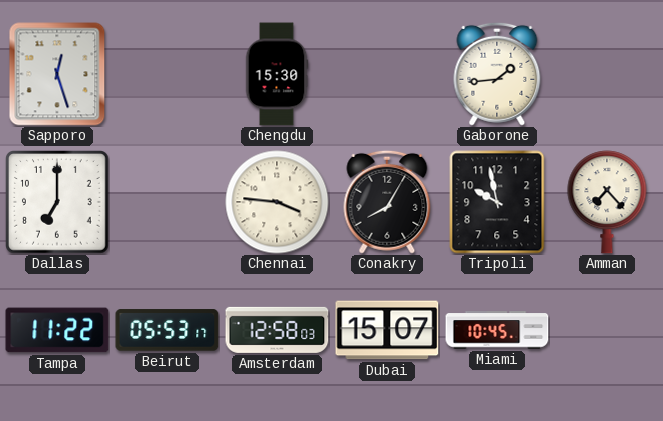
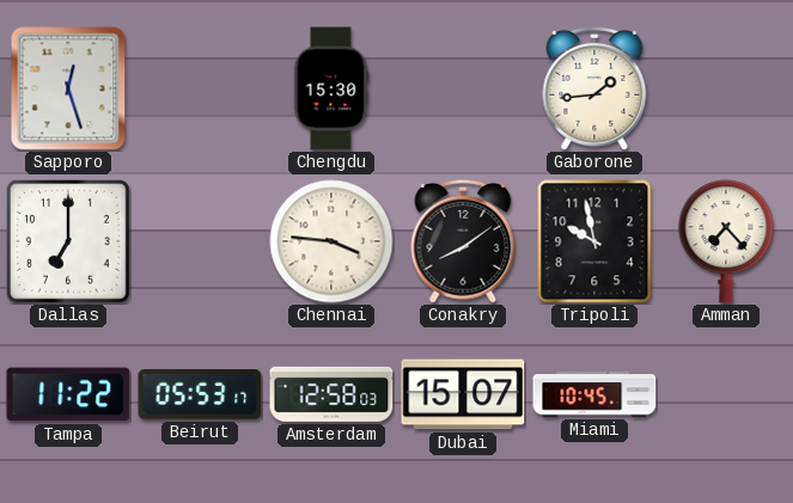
Conakry: 8:05 -> 8:09 (463, 241)
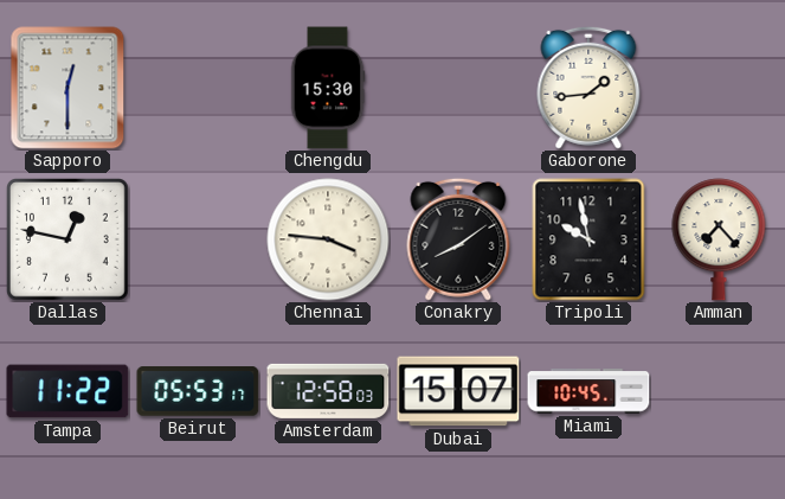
Sapporo: 12:27 -> 12:30 (67, 88)
Dallas: 7:00 -> 12:47 (69, 241)
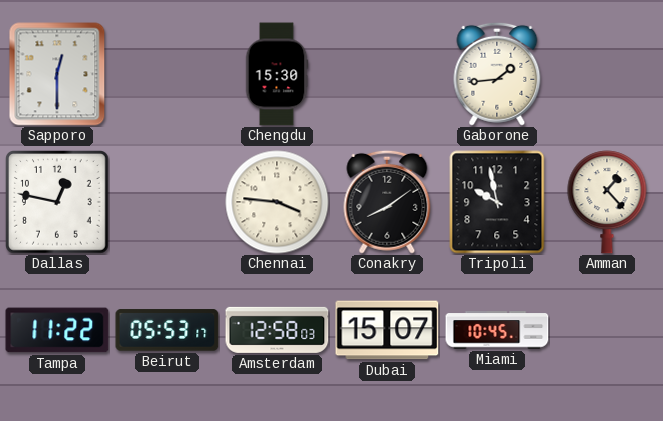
Amman: 7:23 -> 1:23 (607, 202)
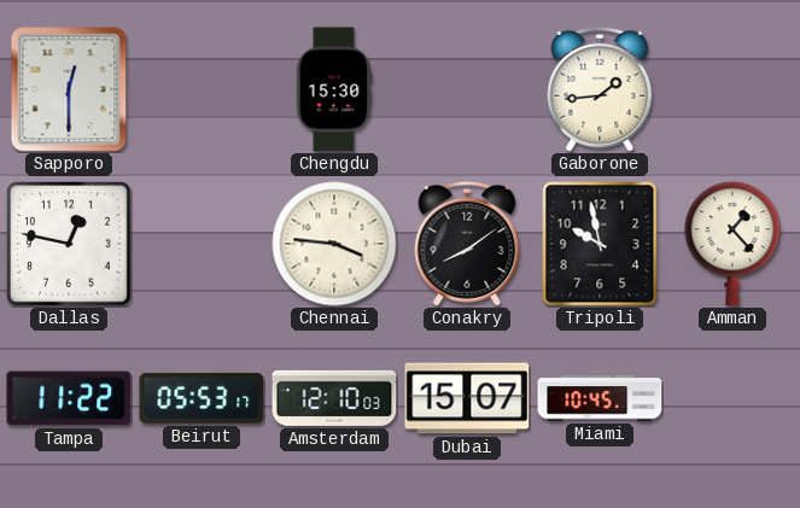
Amsterdam: 12:58 -> 12:10 (334, 398)
